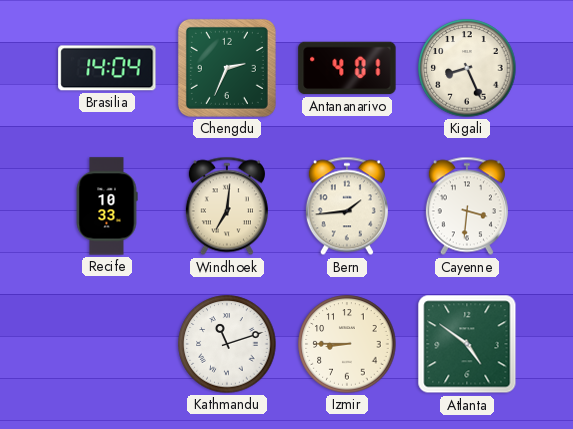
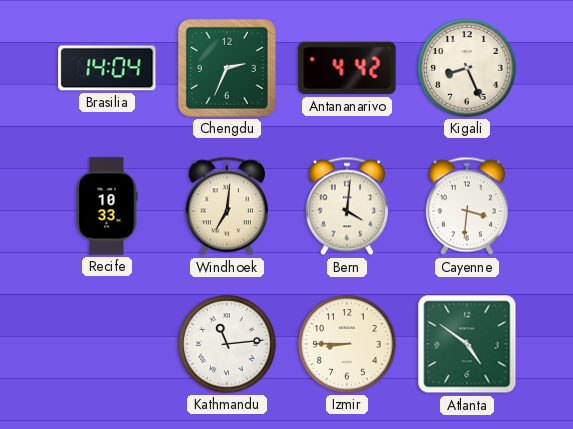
Antananarivo: 4:01 -> 4:42 (347, 68)
Bern: 1:44 -> 4:01 (347, 206)
Kathmandu: 11:12 -> 11:14 (227, 344)
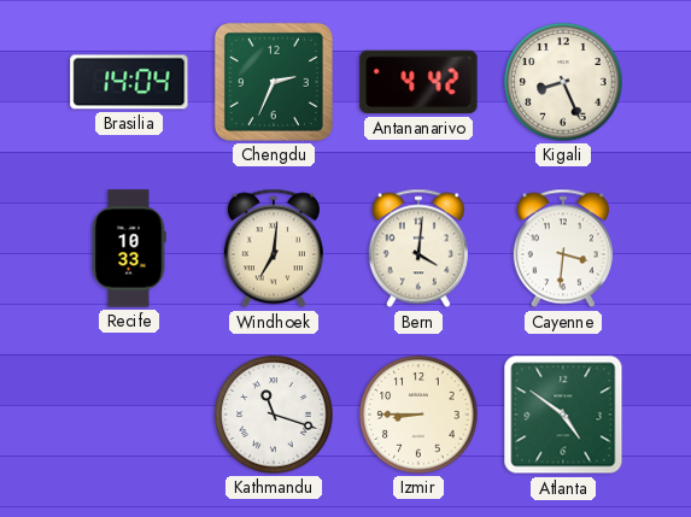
Kathmandu: 11:14 -> 11:18 (274, 415)
